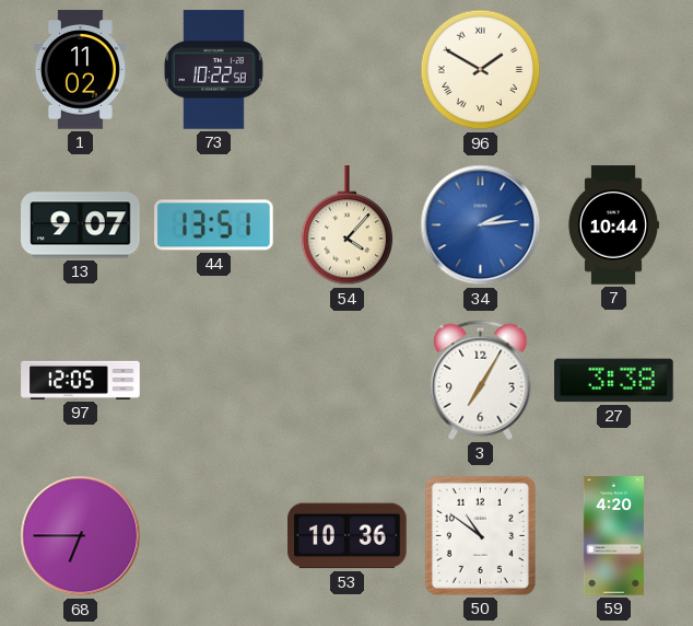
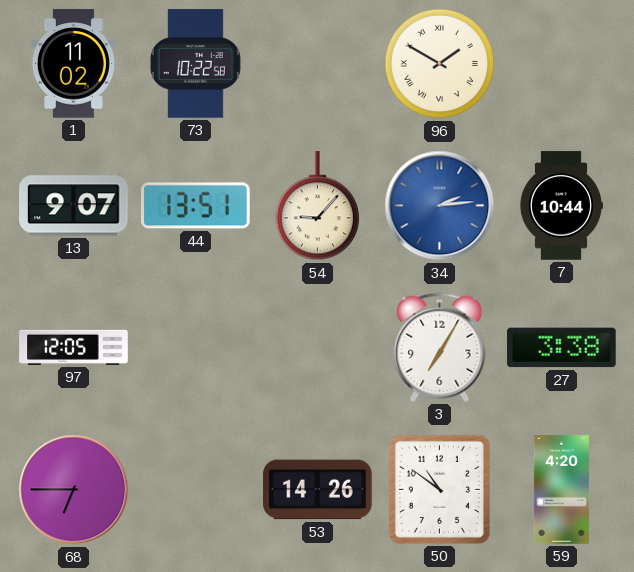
54: 4:07 -> 9:07 (318, 206)
53: 10:36 -> 14:26 (318, 490)
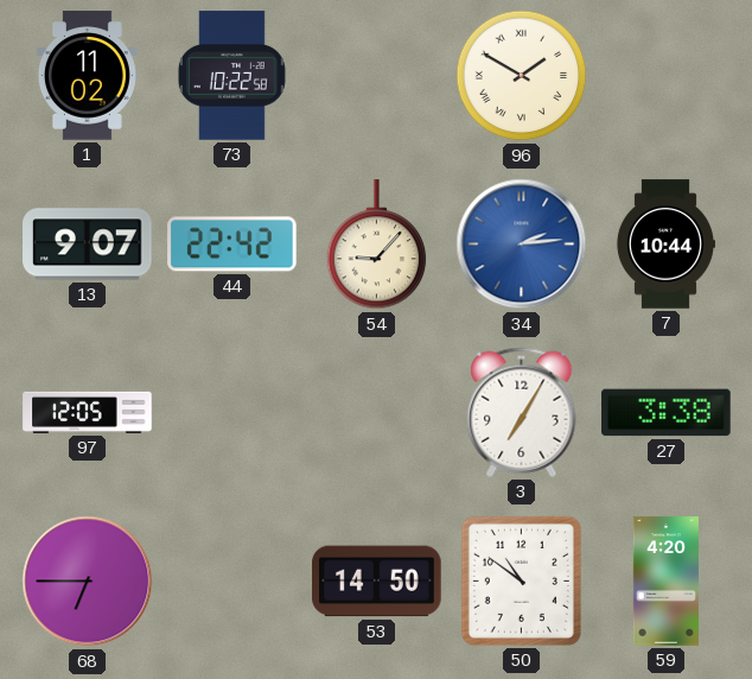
44: 13:51 -> 22:42 (232, 245)
53: 14:26 -> 14:50 (377, 582)
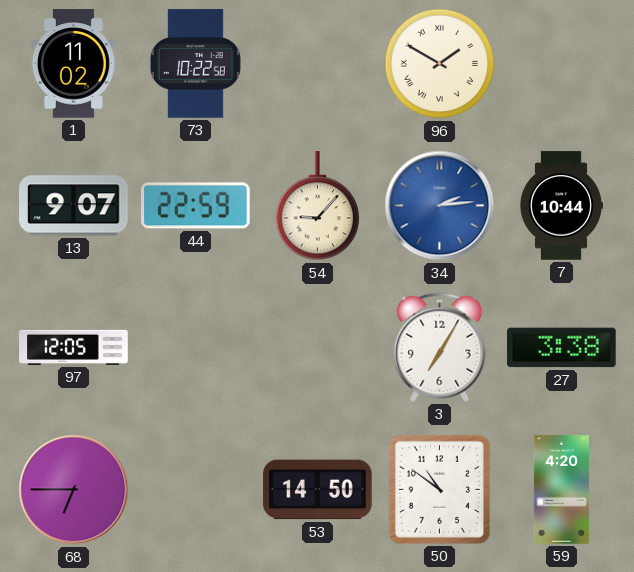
44: 22:42 -> 22:59 (196, 206)
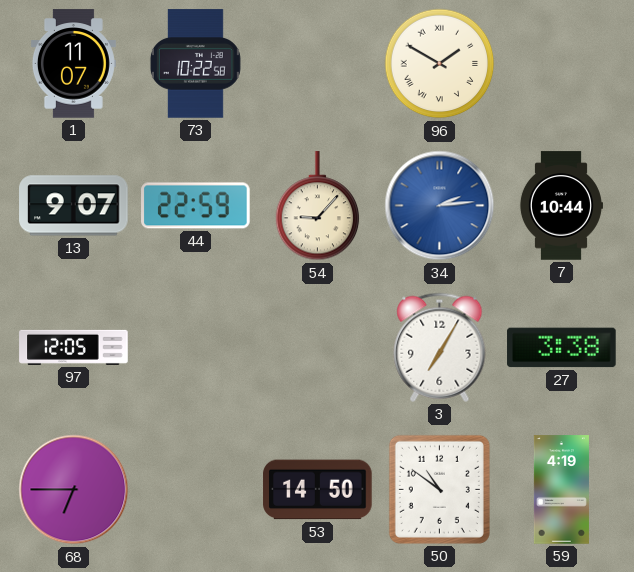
1: 11:02 -> 11:07 (73, 64)
59: 4:20 -> 4:19 (561, 490)
